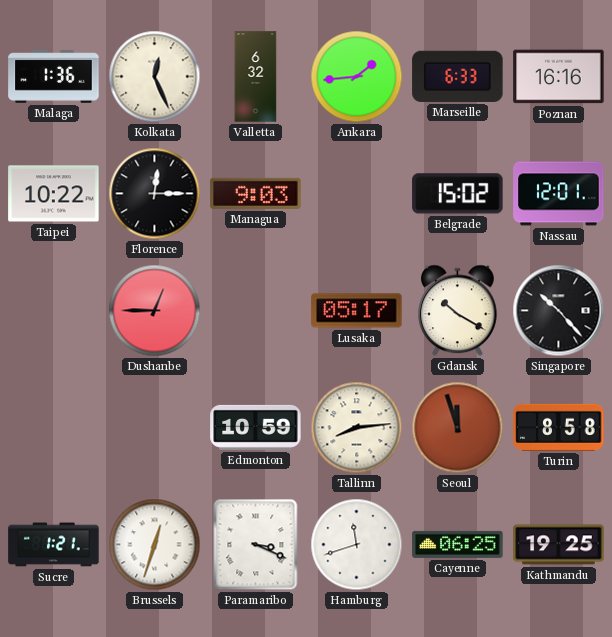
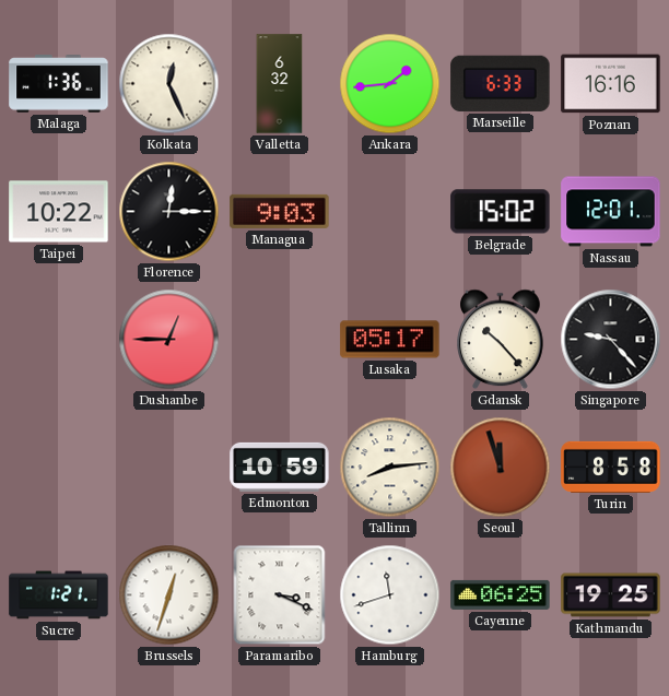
Gdansk: 10:20 -> 10:23 (501, 340)
Singapore: 10:23 -> 9:23 (611, 340)
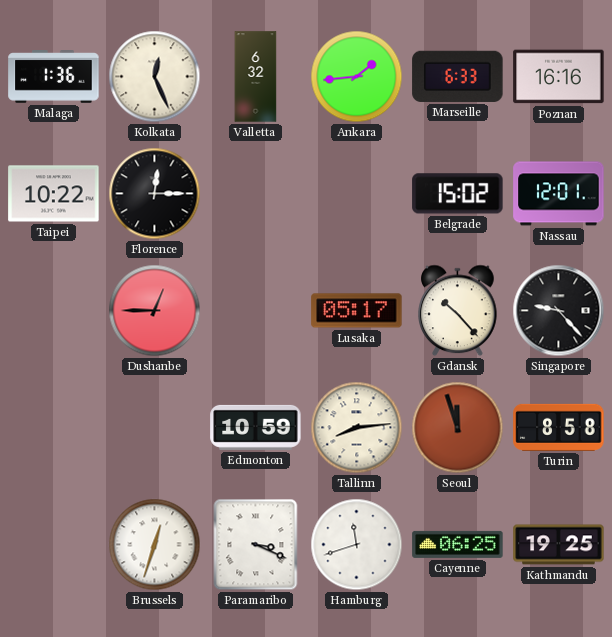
Managua: 9:03 -> none (280, 211)
Sucre: 1:21 -> none (59, 595)
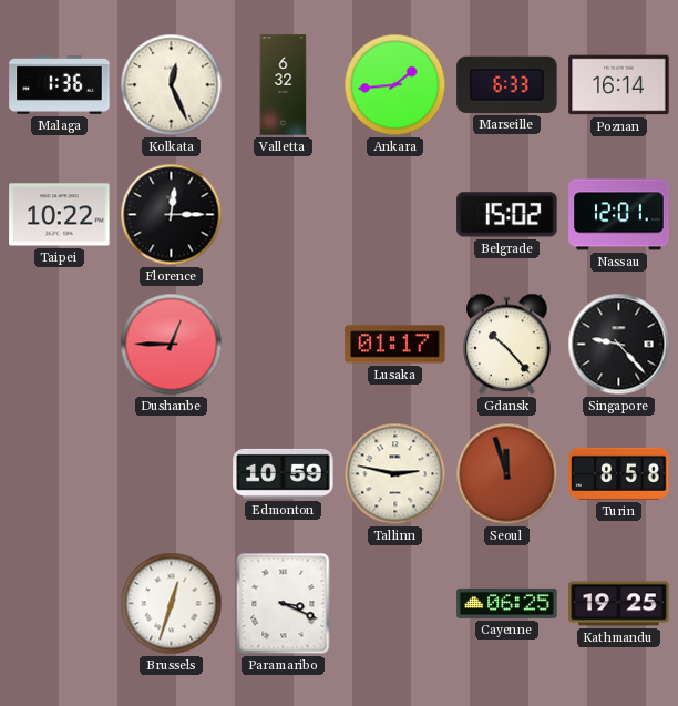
Poznan: 16:16 -> 16:14 (619, 85)
Lusaka: 05:17 -> 01:17 (395, 345)
Tallinn: 8:14 -> 2:47 (395, 474)
Hamburg: 11:42 -> none (357, 545)
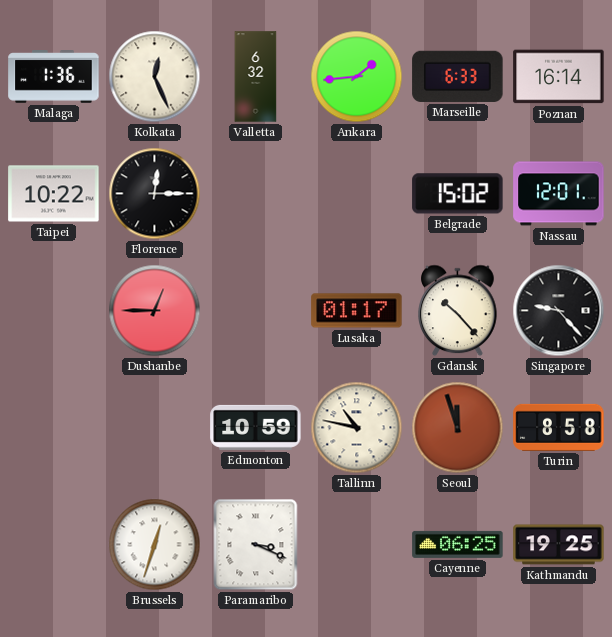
Tallinn: 2:47 -> 10:47 (357, 428)
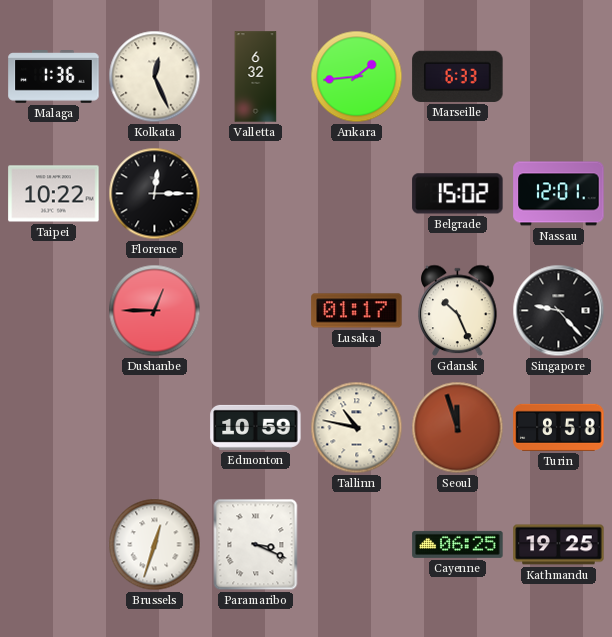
Poznan: 16:14 -> none (559, 77)
Gdansk: 10:23 -> 10:26 (458, 311)
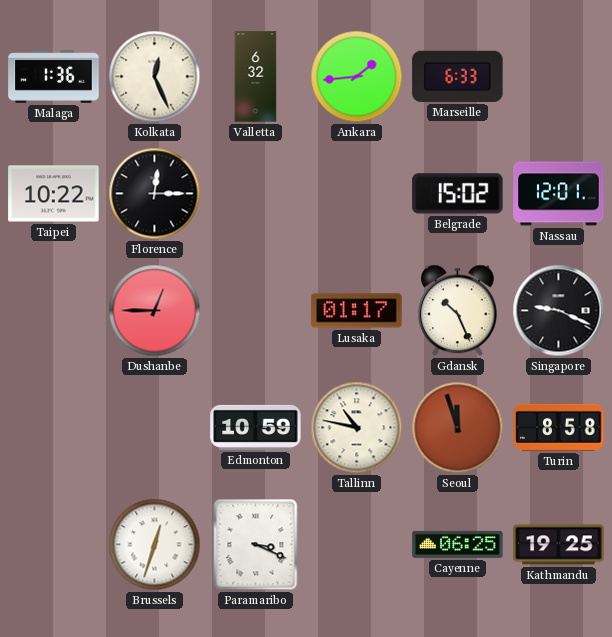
Singapore: 9:23 -> 9:19 (559, 311)
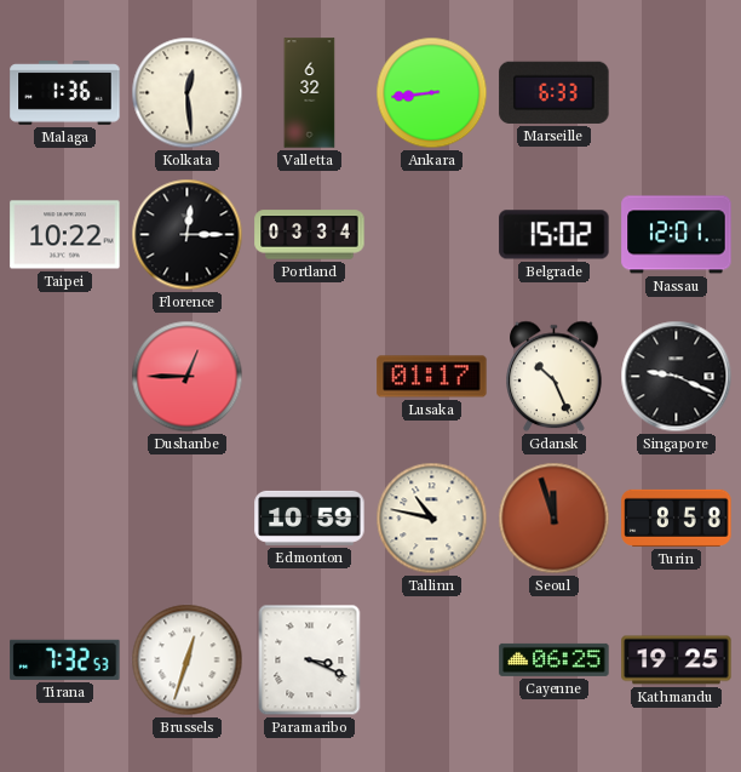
Kolkata: 12:26 -> 12:29 (188, 93)
Ankara: 1:44 -> 8:44 (432, 93)
Portland: none -> 03:34 (310, 235)
Tirana: none -> 7:32 (65, 659)
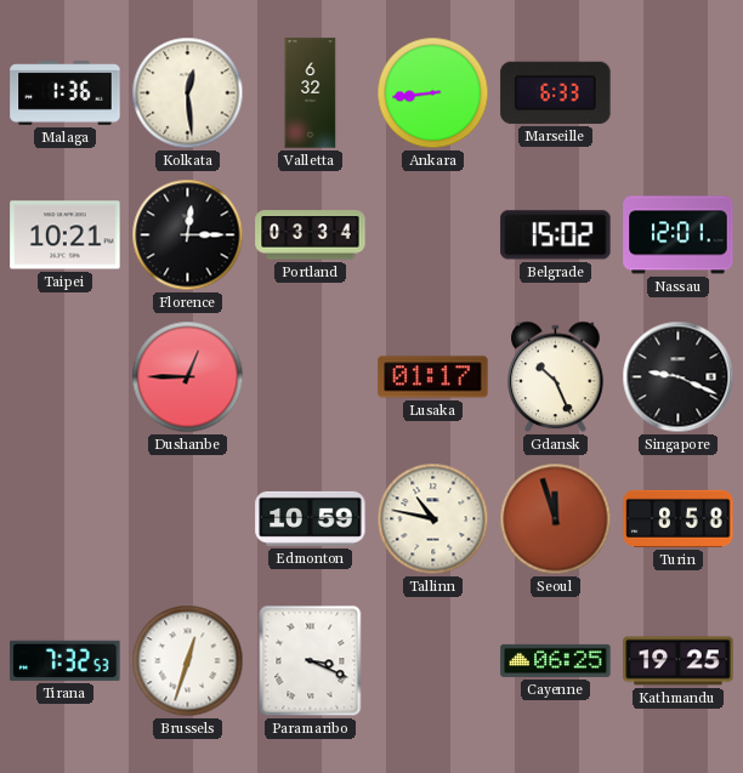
Taipei: 10:22 -> 10:21 (66, 235)
